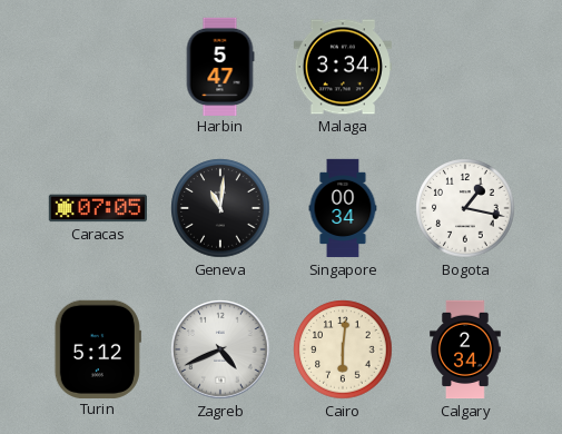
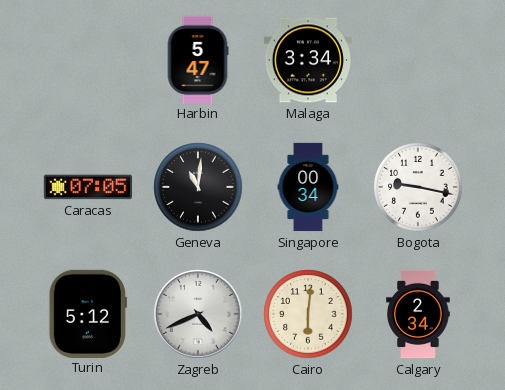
Bogota: 1:17 -> 9:17 (418, 187)
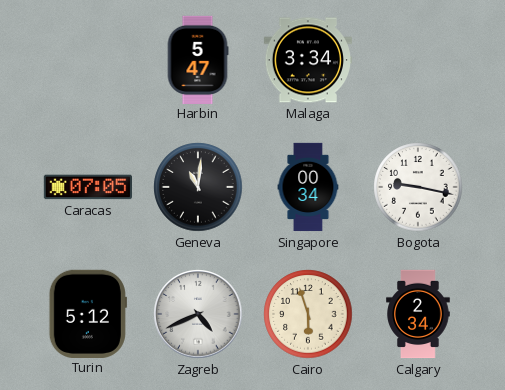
Cairo: 6:01 -> 5:57 (308, 314)
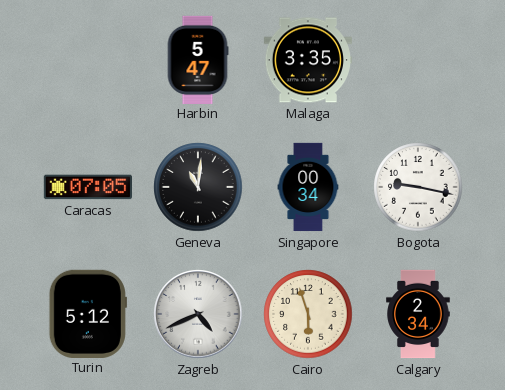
Malaga: 3:34 -> 3:35 (307, 60)
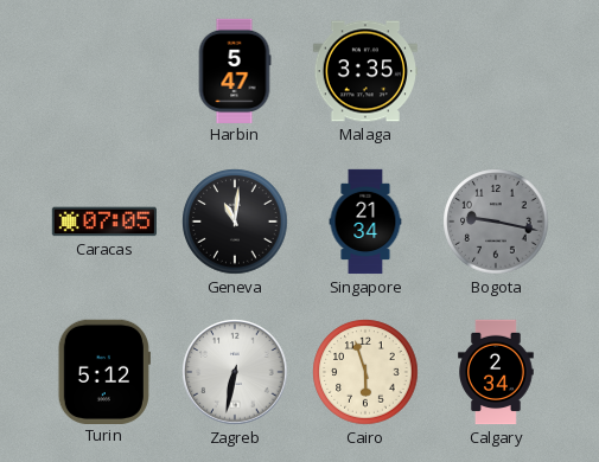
Singapore: 00:34 -> 21:34 (365, 222)
Bogota dial: white -> grey (496, 222)
Zagreb: 4:41 -> 6:32 (235, 372)
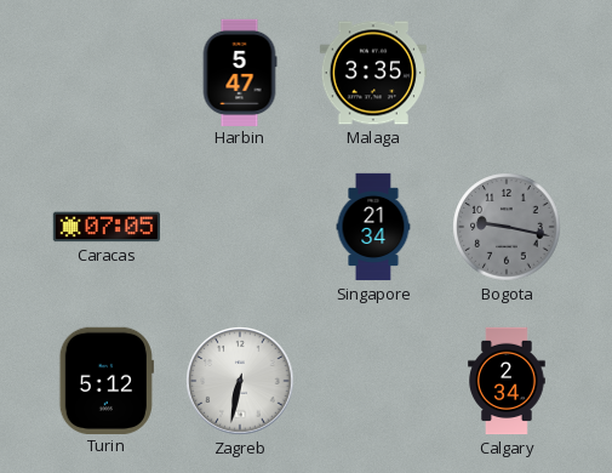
Geneva: 11:01 -> none (235, 222)
Cairo: 5:57 -> none (365, 372)
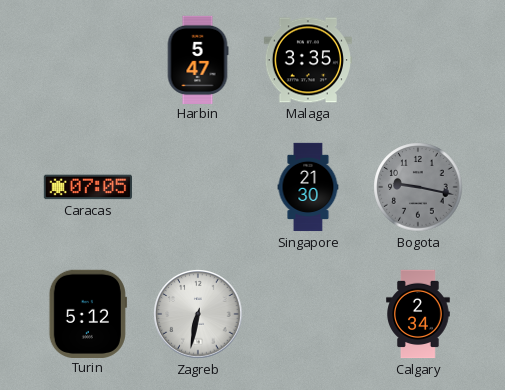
Singapore: 21:34 -> 21:30 (308, 187)
